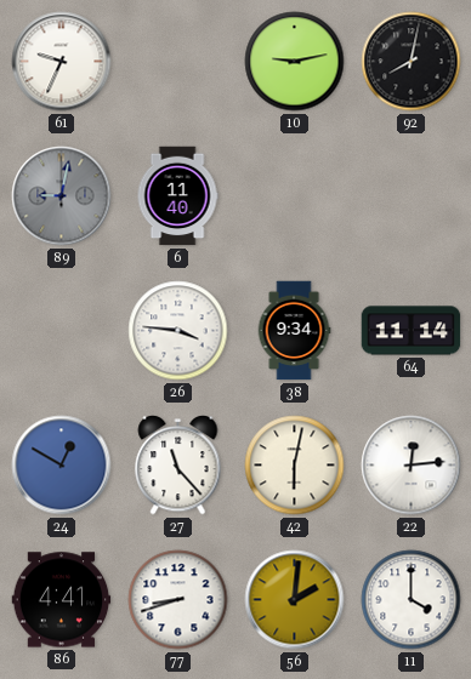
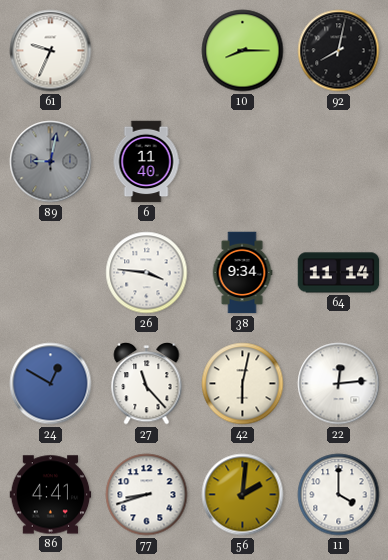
10: 9:13 -> 8:15 (243, 51)
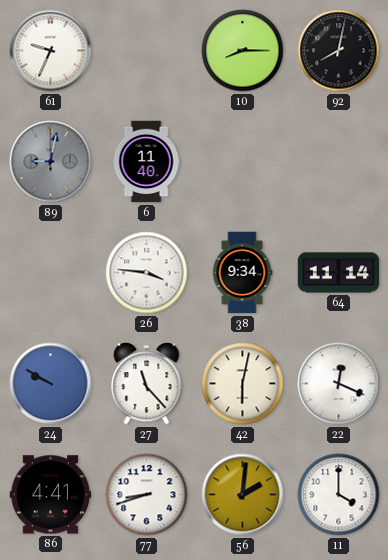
24: 12:50 -> 9:50 (51, 384)
22: 12:14 -> 12:19 (339, 384)
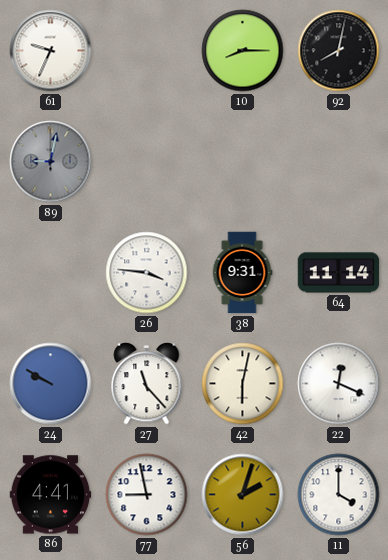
6: 11:40 -> none (146, 162)
38: 9:34 -> 9:31 (242, 273)
77: 8:42 -> 8:58 (147, 495)
56: 2:01 -> 2:03 (243, 495)
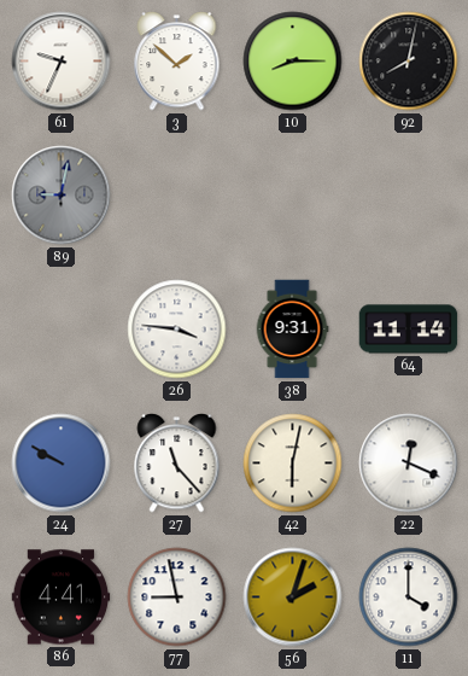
3: none -> 1:52 (177, 62)
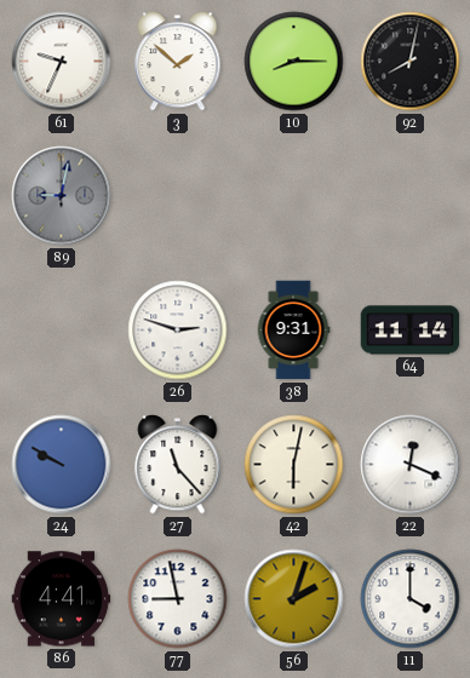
26: 3:46 -> 2:48 (178, 331)
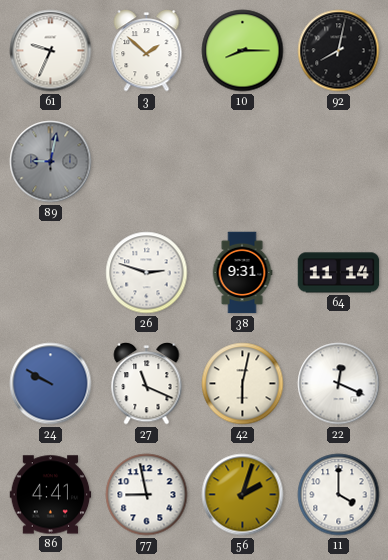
27: 11:23 -> 11:19 (147, 384)
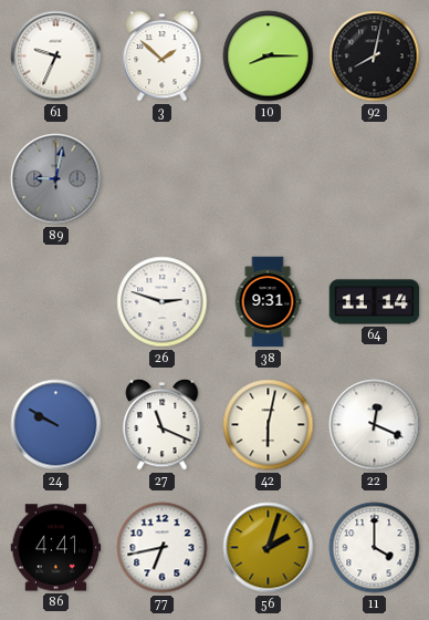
77: 8:58 -> 6:43 (163, 548)
